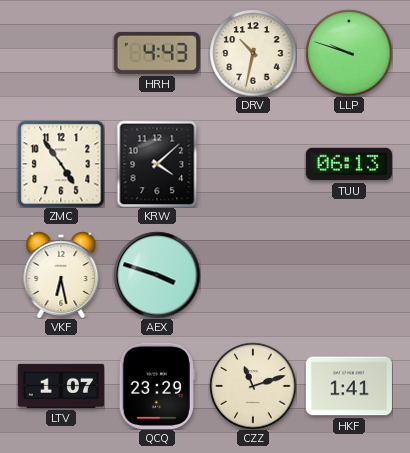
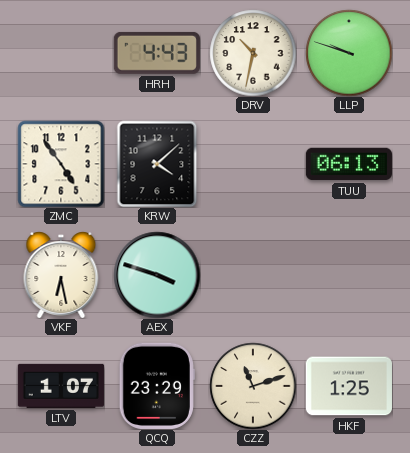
HKF: 1:41 -> 1:25 (349, 386)
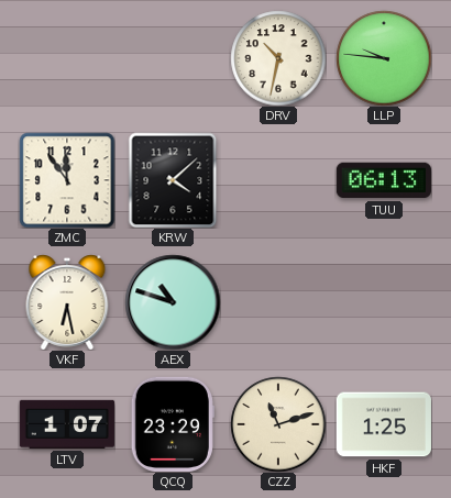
HRH: 4:43 -> none (157, 53)
LLP: 9:48 -> 9:46 (384, 58)
ZMC: 4:54 -> 11:54 (67, 180)
AEX: 3:48 -> 10:48 (173, 302)
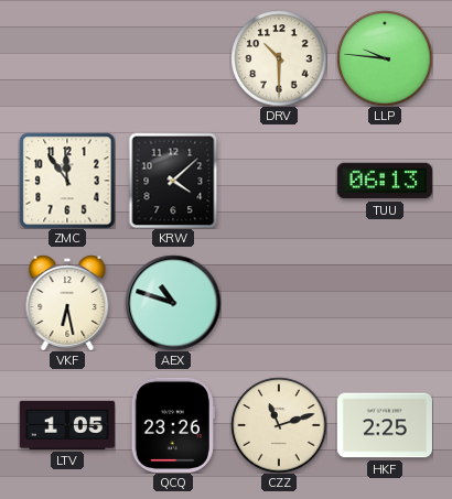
DRV: 10:32 -> 10:30 (279, 58)
LTV: 1:07 -> 1:05 (66, 425)
QCQ: 23:29 -> 23:26 (173, 425)
HKF: 1:25 -> 2:25 (385, 425)
